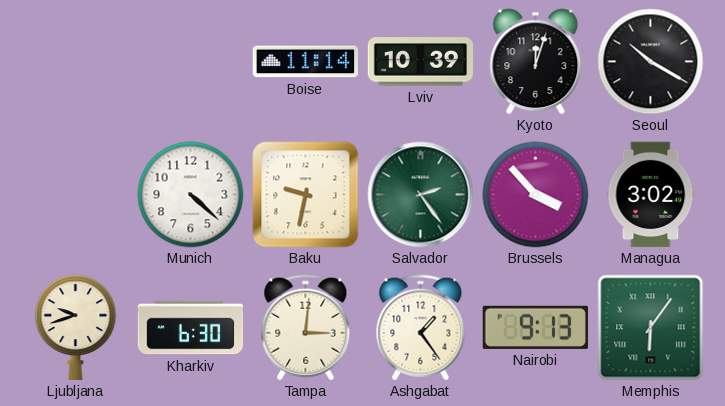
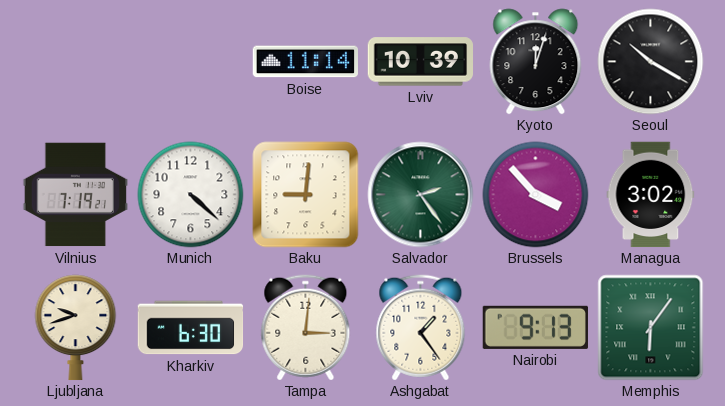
Vilnius: none -> 7:19 (75, 195)
Baku: 9:32 -> 9:01 (306, 195)
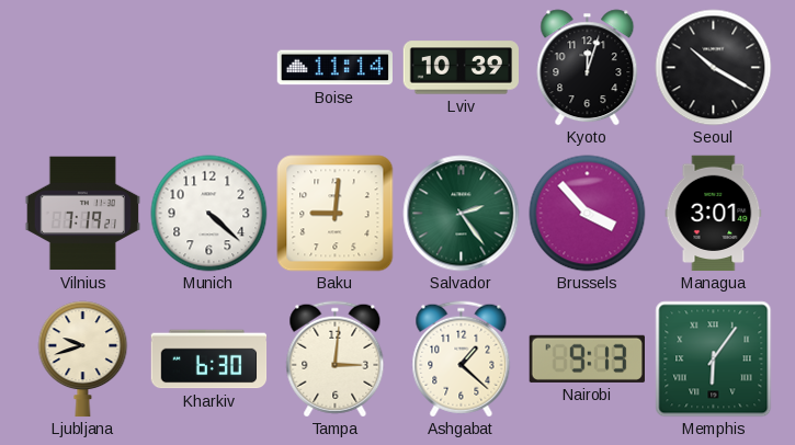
Managua: 3:02 -> 3:01 (714, 214)
Ashgabat: 1:24 -> 1:22 (462, 360)
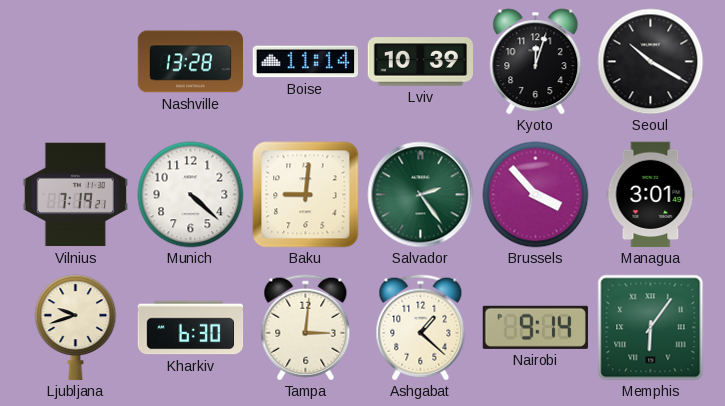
Nashville: none -> 13:28 (191, 62)
Nairobi: 9:13 -> 9:14 (535, 327)
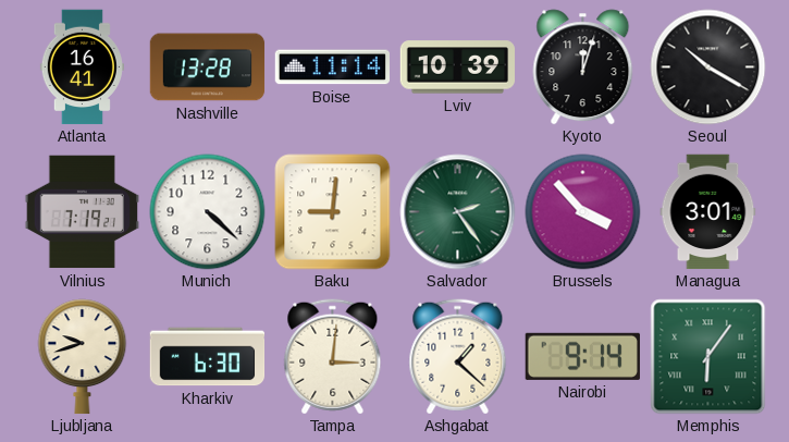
Atlanta: none -> 16:41 (82, 67)
